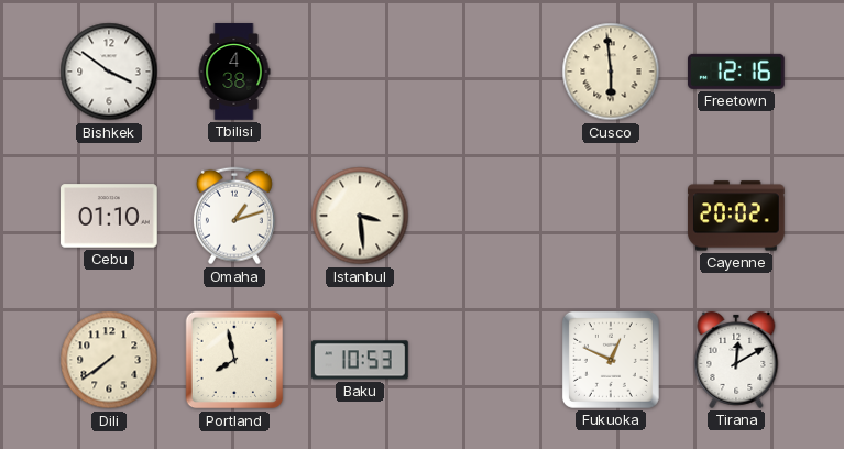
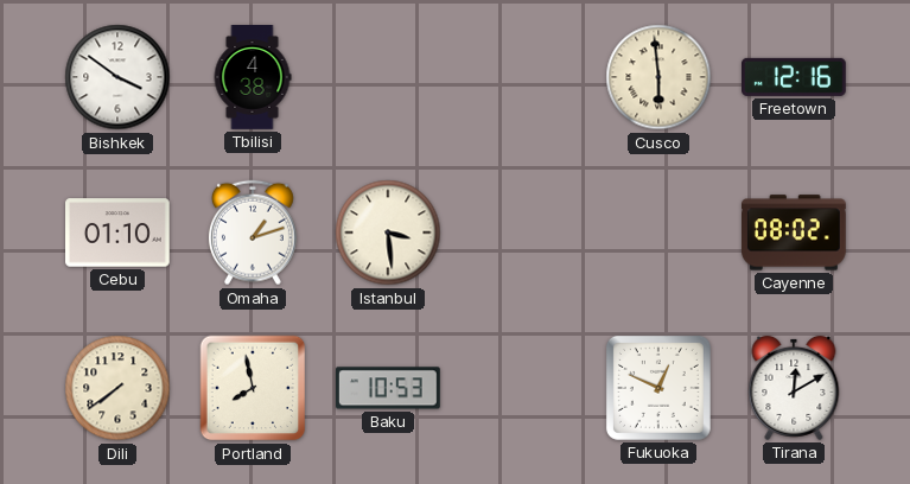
Cayenne: 20:02 -> 08:02 (795, 233)
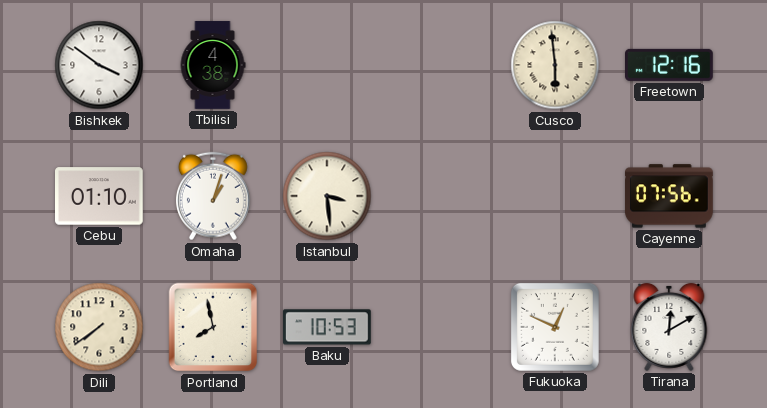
Omaha: 1:12 -> 1:03 (213, 196)
Cayenne: 08:02 -> 07:56 (670, 196)
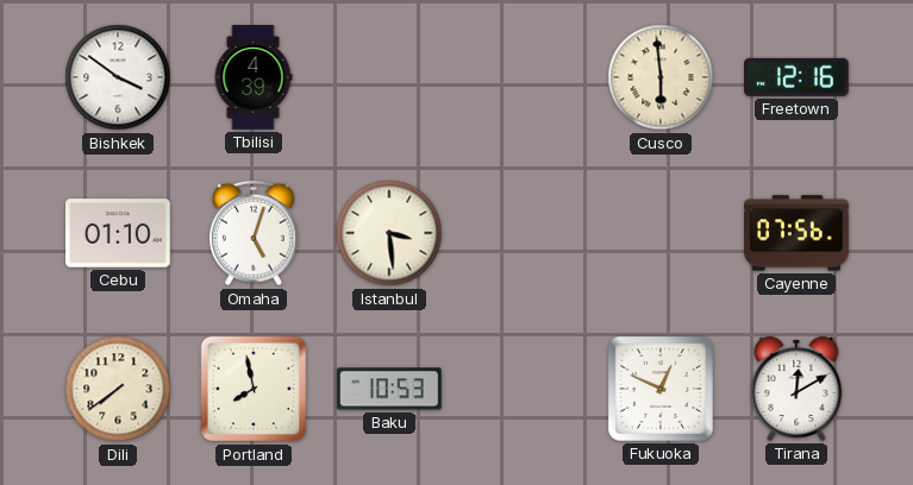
Tbilisi: 4:38 -> 4:39 (254, 77)
Omaha: 1:03 -> 5:03 (254, 233)
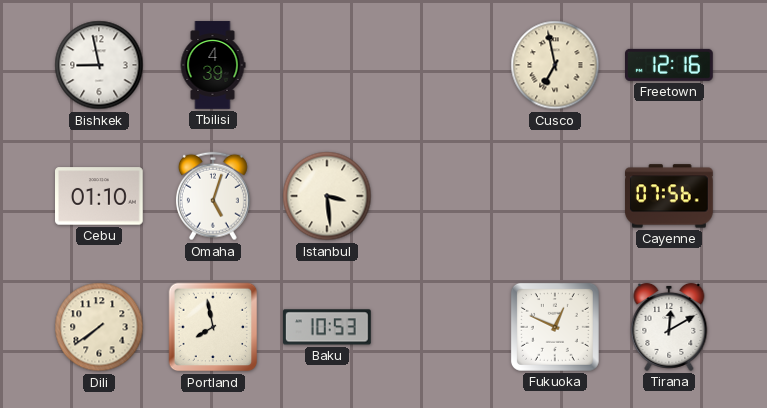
Bishkek: 3:51 -> 8:58 (99, 65)
Cusco: 5:59 -> 6:58 (555, 65)
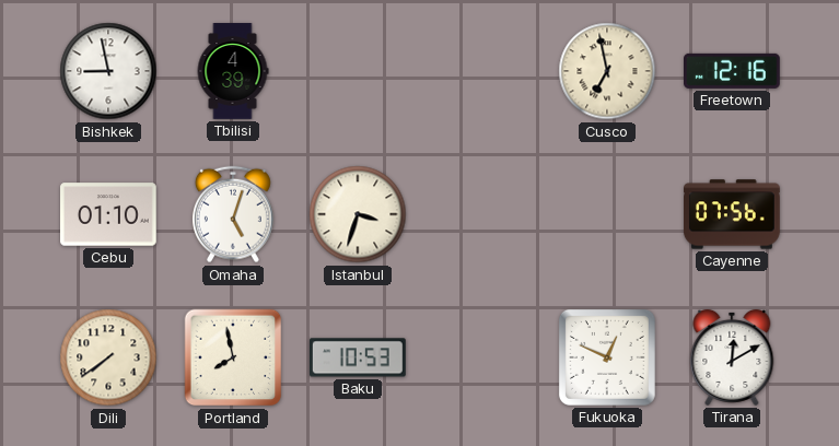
Istanbul: 3:29 -> 3:33 (358, 214)
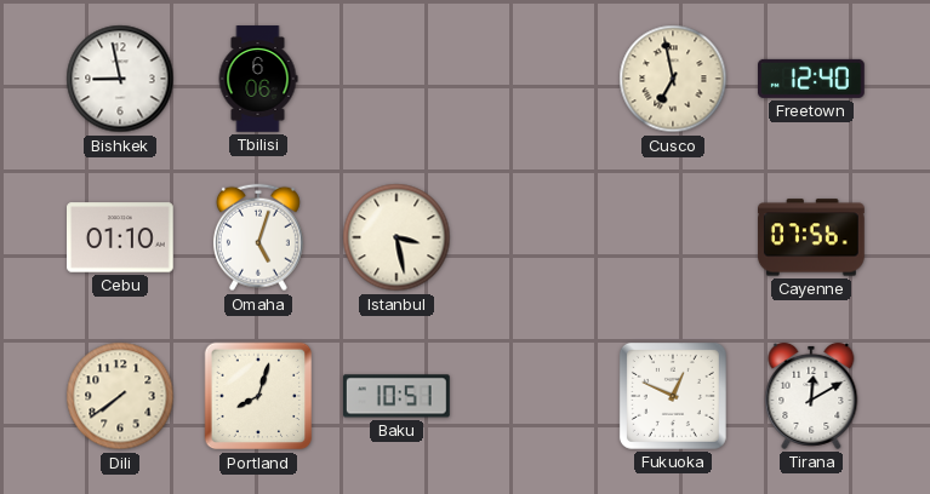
Tbilisi: 4:39 -> 6:06 (258, 79)
Freetown: 12:16 -> 12:40 (812, 79)
Istanbul: 3:33 -> 3:28 (396, 237)
Portland: 7:58 -> 8:03 (258, 396)
Baku: 10:53 -> 10:51 (398, 396)
